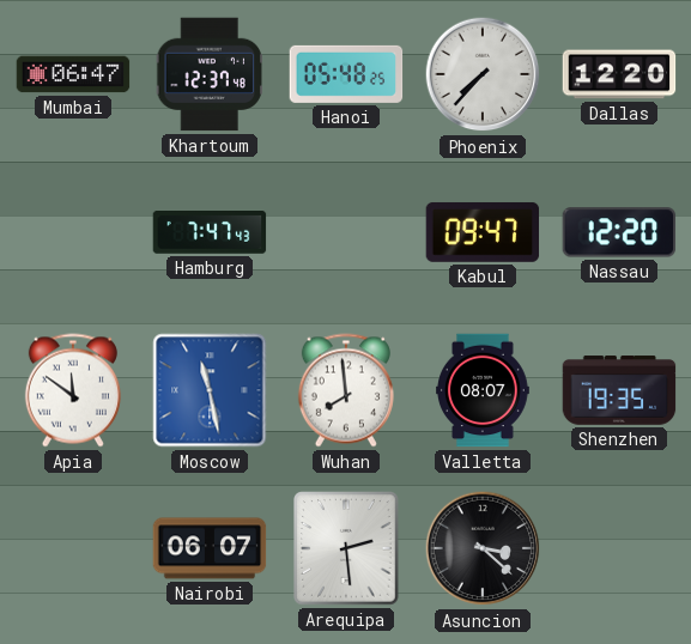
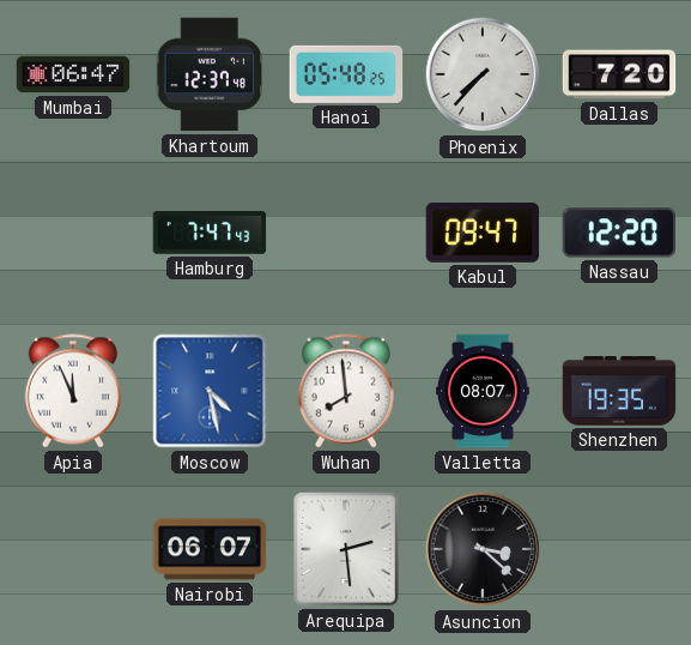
Dallas: 12:20 -> 7:20 (619, 74)
Apia: 11:51 -> 11:56 (73, 391)
Moscow: 11:28 -> 4:28 (210, 391)
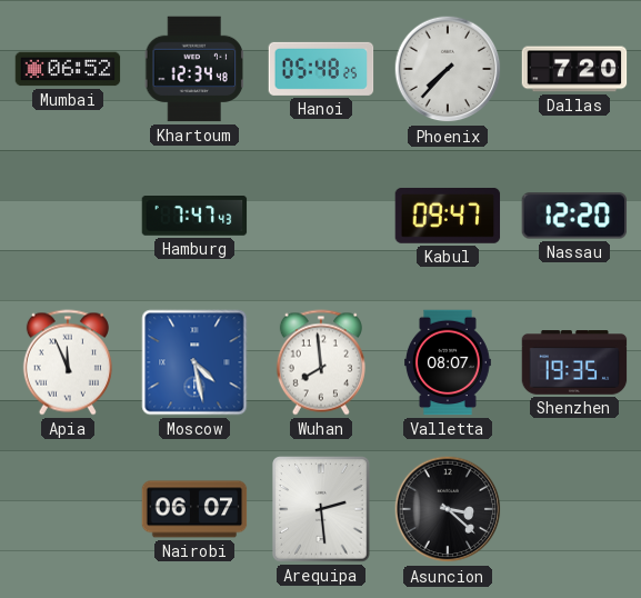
Mumbai: 06:47 -> 06:52 (68, 69)
Khartoum: 12:37 -> 12:34 (193, 69)
